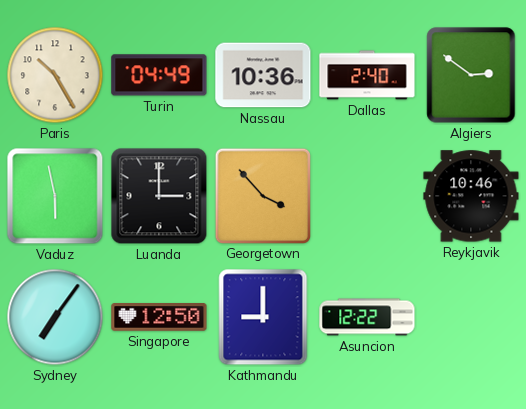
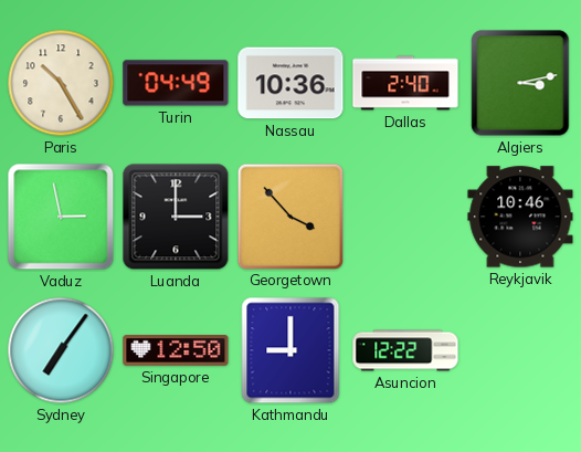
Algiers: 2:51 -> 3:13 (520, 83)
Vaduz: 5:58 -> 2:58 (61, 217)
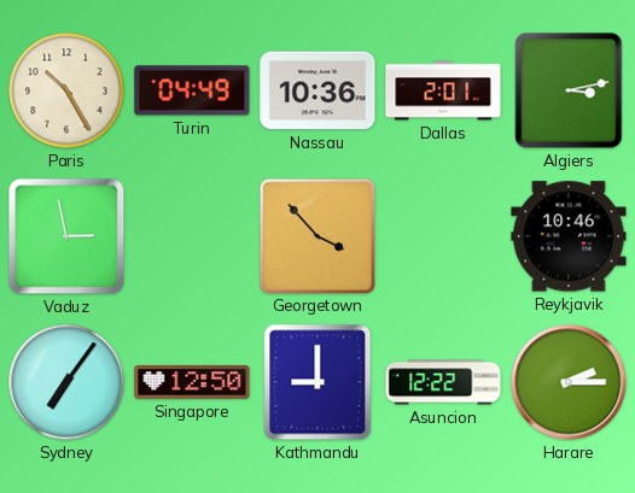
Dallas: 2:40 -> 2:01 (443, 90)
Luanda: 3:00 -> none (176, 217)
Harare: none -> 2:15 (569, 382)
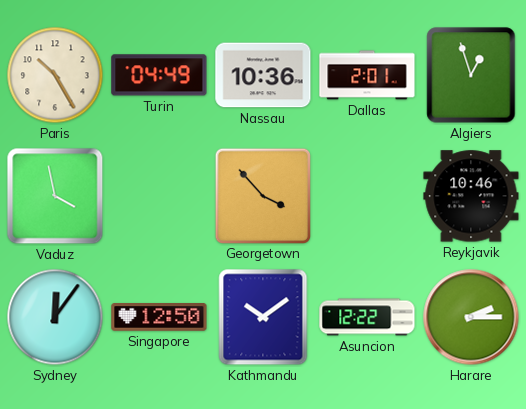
Algiers: 3:13 -> 12:57 (471, 75)
Vaduz: 2:58 -> 3:58 (55, 196)
Sydney: 7:06 -> 12:06 (55, 317)
Kathmandu: 9:00 -> 10:09 (263, 317)
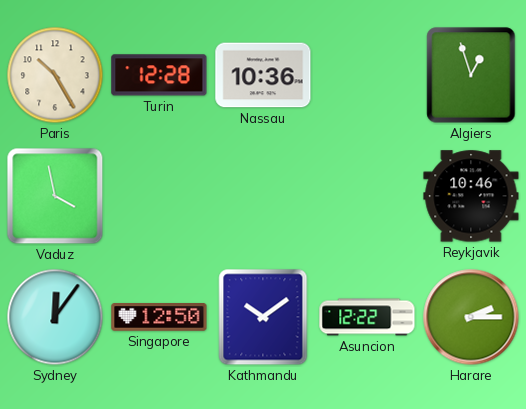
Turin: 04:49 -> 12:28 (159, 75)
Dallas: 2:01 -> none (367, 75)
Georgetown: 3:53 -> none (262, 195)
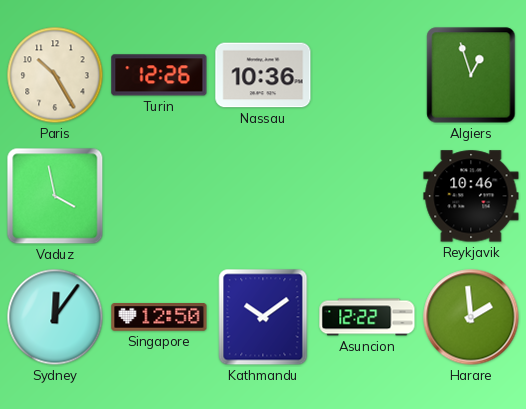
Turin: 12:28 -> 12:26 (159, 75)
Harare: 2:15 -> 1:59 (471, 317)
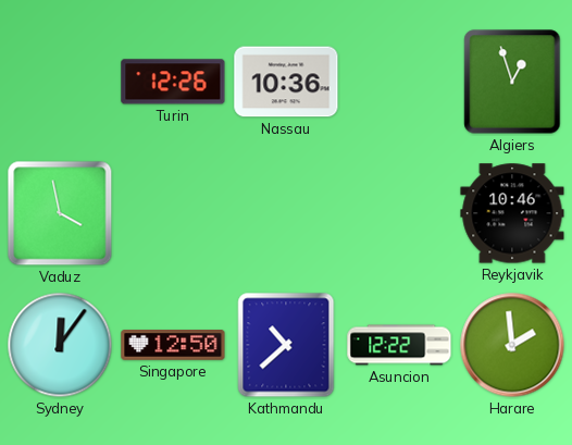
Paris: 10:25 -> none (55, 75)
Kathmandu: 10:09 -> 10:38 (286, 345)
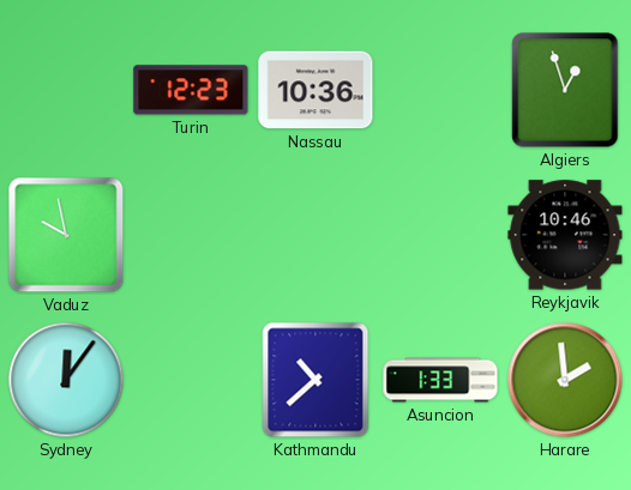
Turin: 12:26 -> 12:23 (191, 90)
Vaduz: 3:58 -> 9:58 (66, 235)
Singapore: 12:50 -> none (173, 345)
Asuncion: 12:22 -> 1:33 (440, 380)
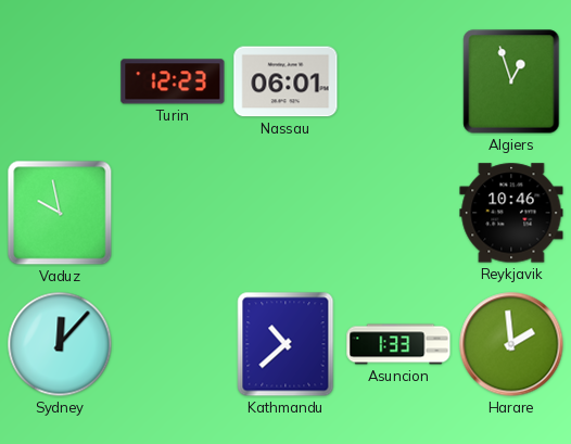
Nassau: 10:36 -> 06:01 (285, 81)
Sydney: 12:06 -> 12:07 (60, 344)
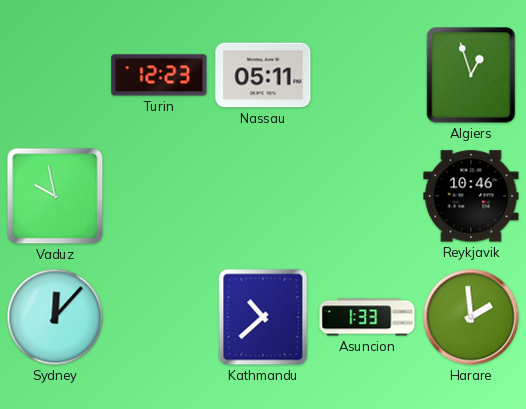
Nassau: 06:01 -> 05:11 (263, 75)
